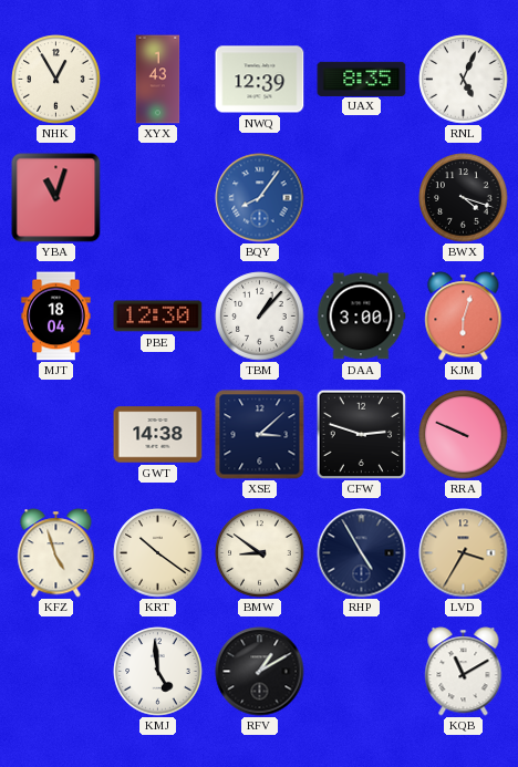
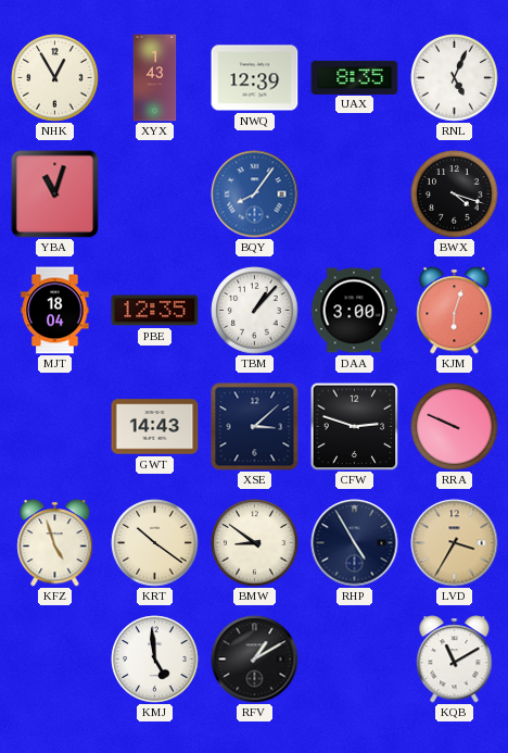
PBE: 12:30 -> 12:35 (155, 311)
GWT: 14:38 -> 14:43 (155, 427)
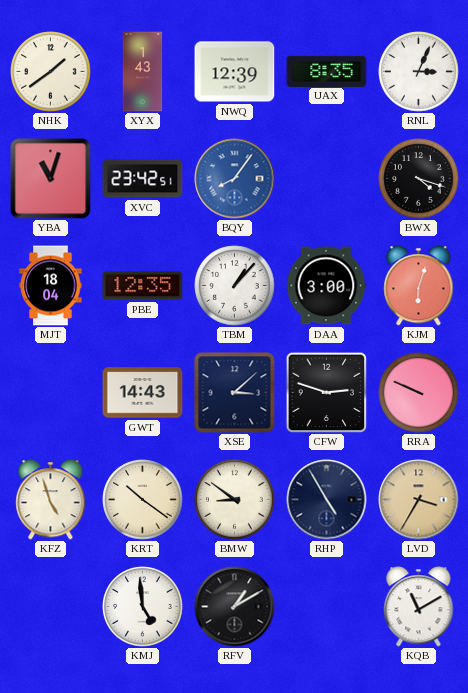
NHK: 12:55 -> 1:39 (51, 72)
RNL: 5:04 -> 3:04 (419, 72)
XVC: none -> 23:42 (143, 179)
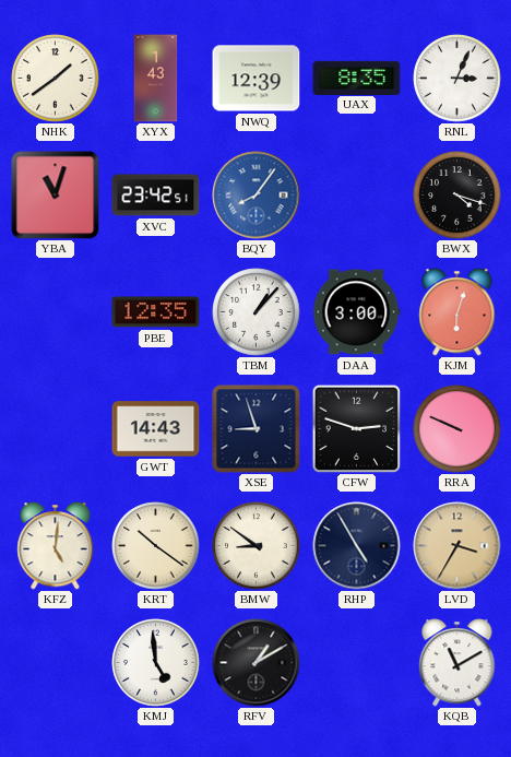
MJT: 18:04 -> none (51, 286)
XSE: 3:08 -> 8:57 (257, 429)
KFZ: 4:57 -> 5:01 (56, 546)
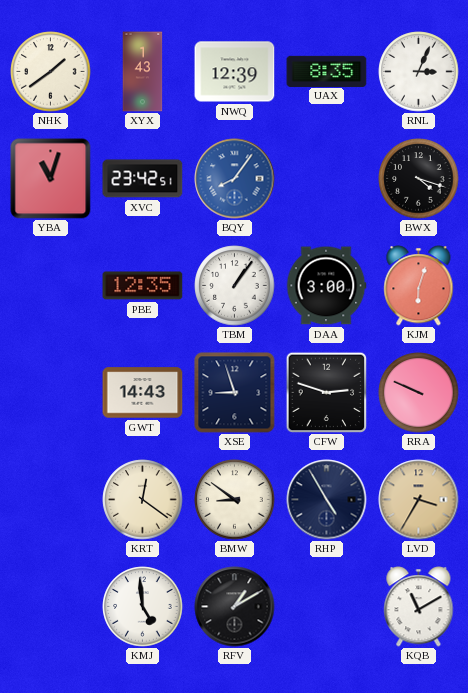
TBM: 1:07 -> 1:06 (235, 286)
KFZ: 5:01 -> none (56, 546)
KRT: 10:21 -> 12:21 (143, 500)
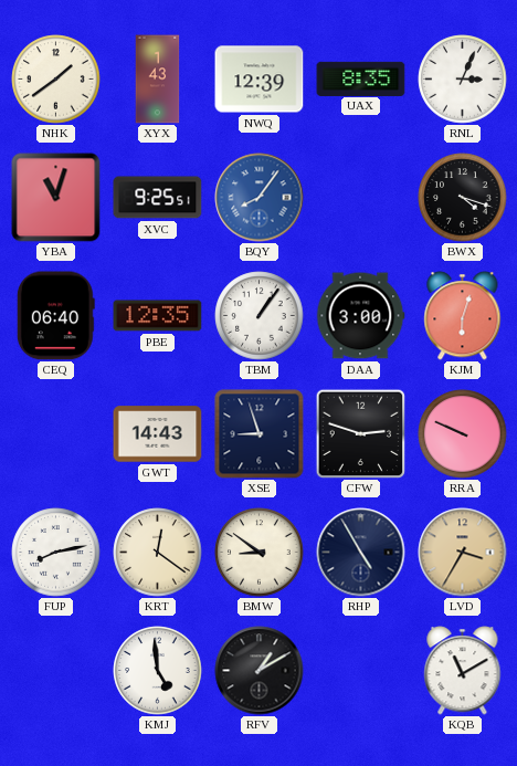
XVC: 23:42 -> 9:25 (158, 198)
CEQ: none -> 06:40 (55, 316)
FUP: none -> 8:13 (56, 553)
